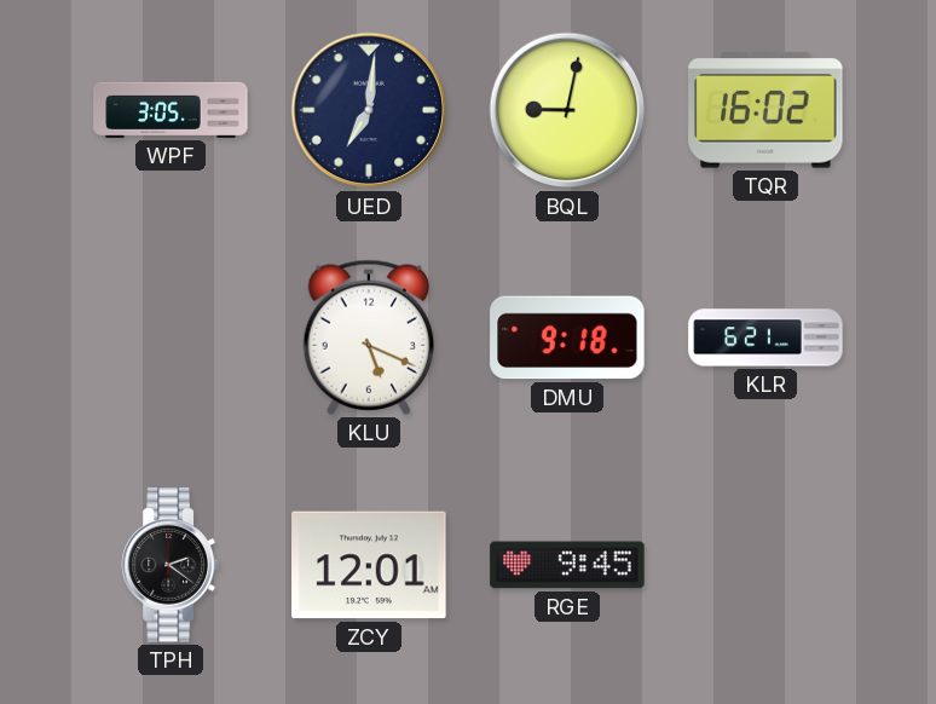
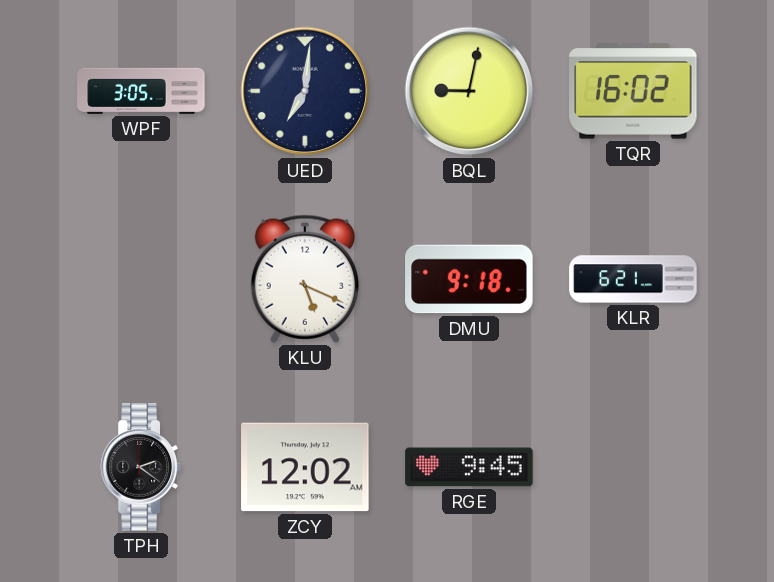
ZCY: 12:01 -> 12:02 (305, 467)
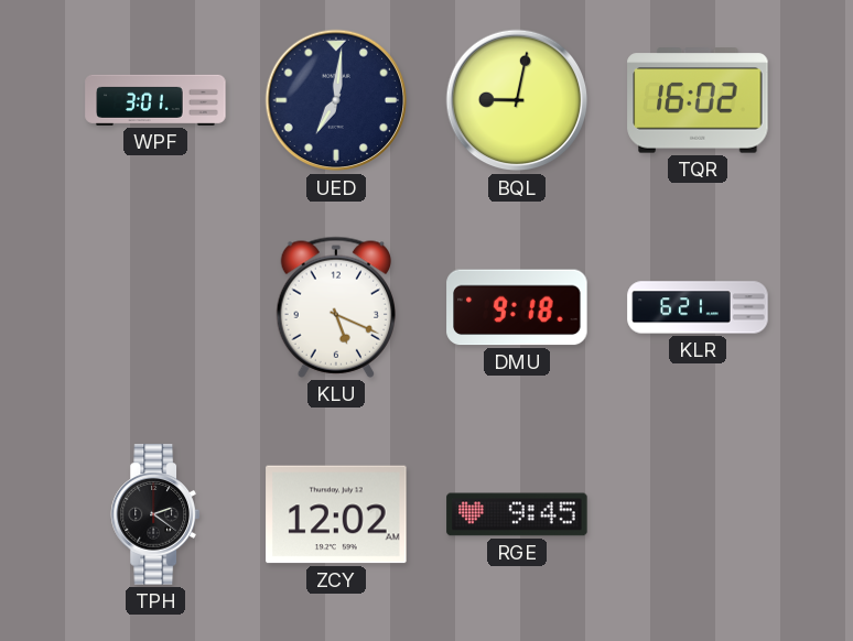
WPF: 3:05 -> 3:01 (155, 100)
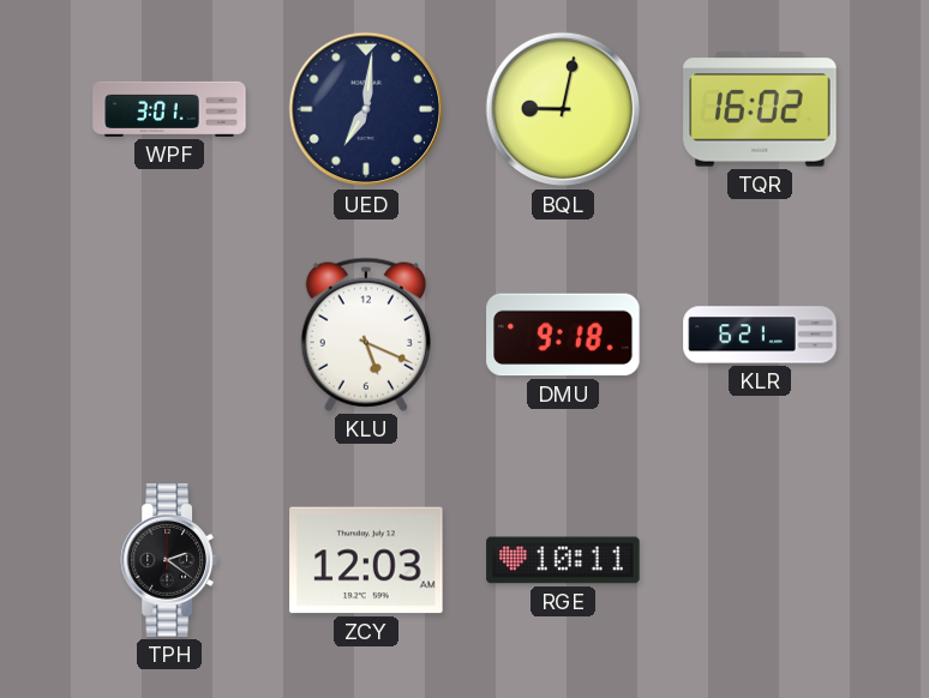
ZCY: 12:02 -> 12:03 (366, 560)
RGE: 9:45 -> 10:11 (563, 560)
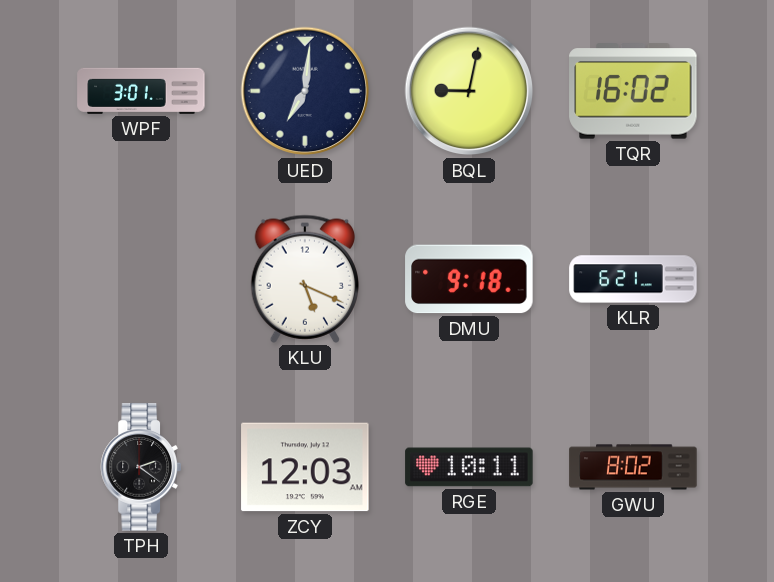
GWU: none -> 8:02 (633, 467)
